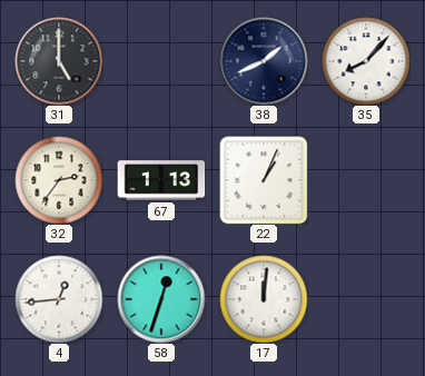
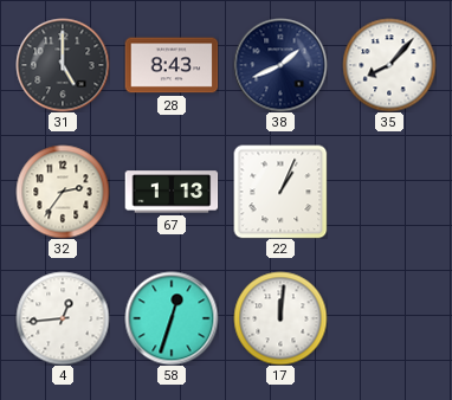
28: none -> 8:43 (172, 65)
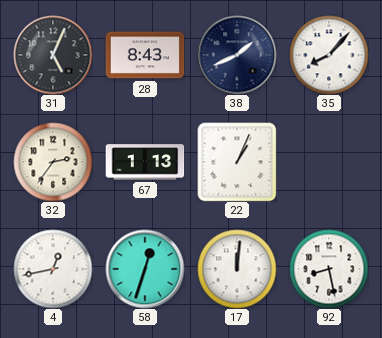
31: 5:00 -> 5:04 (53, 55)
4: 12:44 -> 12:43 (53, 269)
92: none -> 8:28 (329, 269)
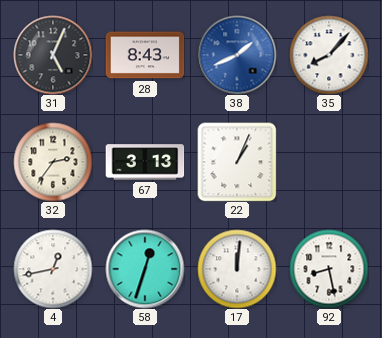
38 dial: navy -> blue (237, 55)
67: 1:13 -> 3:13 (145, 162)
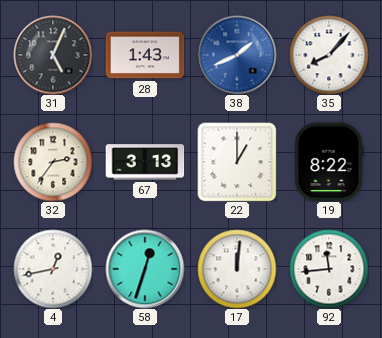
28: 8:43 -> 1:43 (145, 55)
22: 1:04 -> 1:00 (237, 162)
19: none -> 8:22 (329, 162)
92: 8:28 -> 11:44 (329, 269)
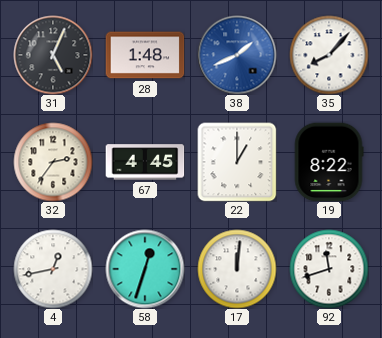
28: 1:43 -> 1:48 (145, 55)
67: 3:13 -> 4:45 (145, 162)
92: 11:44 -> 11:42 (329, 269)
